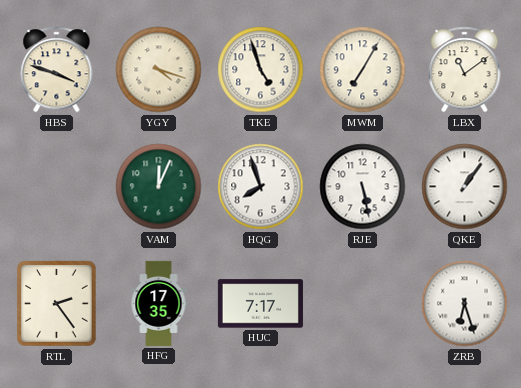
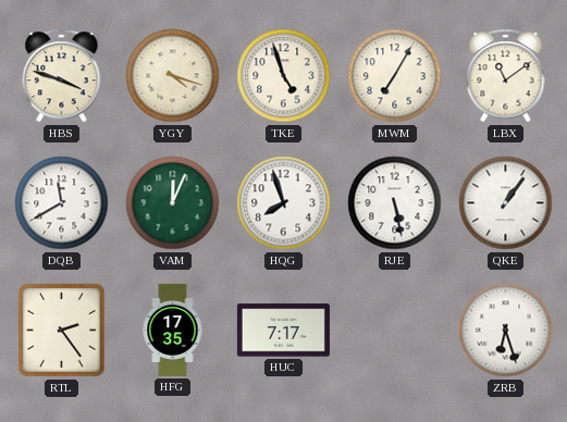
DQB: none -> 11:40 (62, 203)
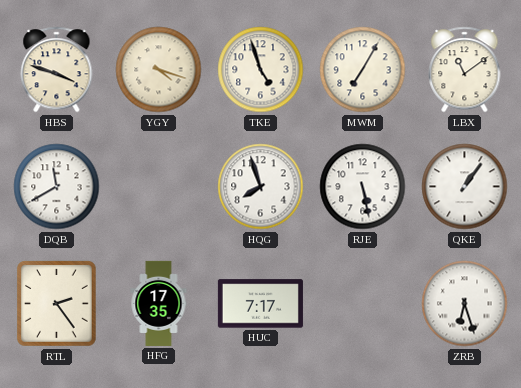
VAM: 12:04 -> none (173, 203)
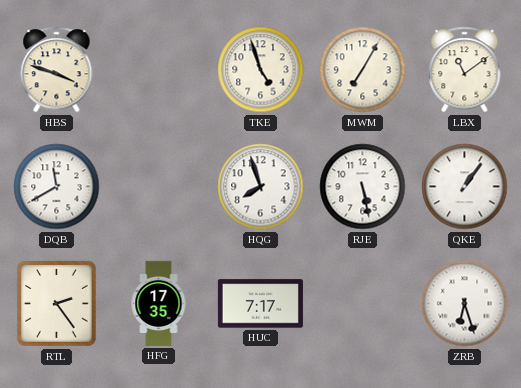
YGY: 4:18 -> none (159, 70)
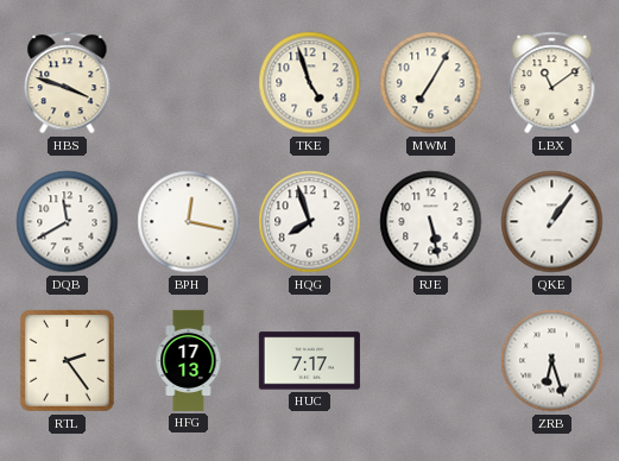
BPH: none -> 12:17 (189, 222)
HFG: 17:35 -> 17:13 (189, 360)
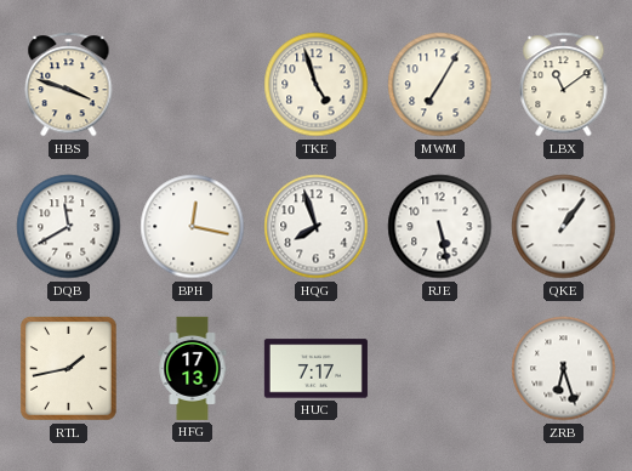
RTL: 2:24 -> 1:43 (69, 369)
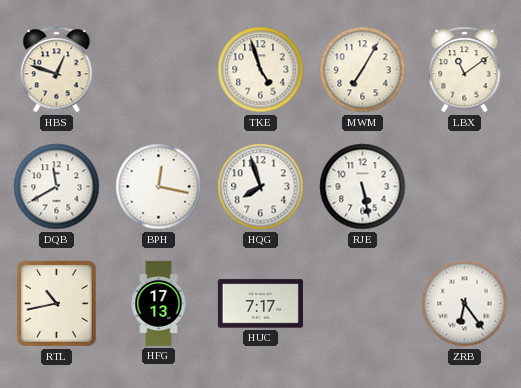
HBS: 3:48 -> 12:48 (57, 70)
QKE: 1:06 -> none (564, 227)
RTL: 1:43 -> 10:43 (57, 304)
ZRB: 6:27 -> 6:24 (465, 304)
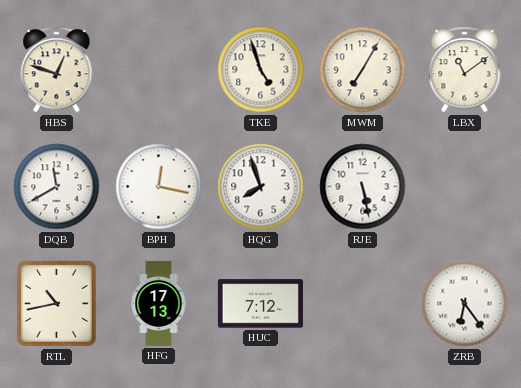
HUC: 7:17 -> 7:12 (260, 304)
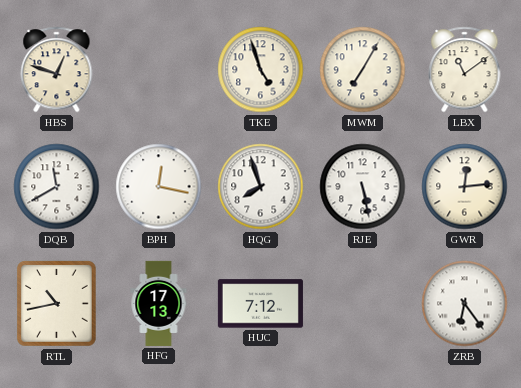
GWR: none -> 12:14 (465, 187)
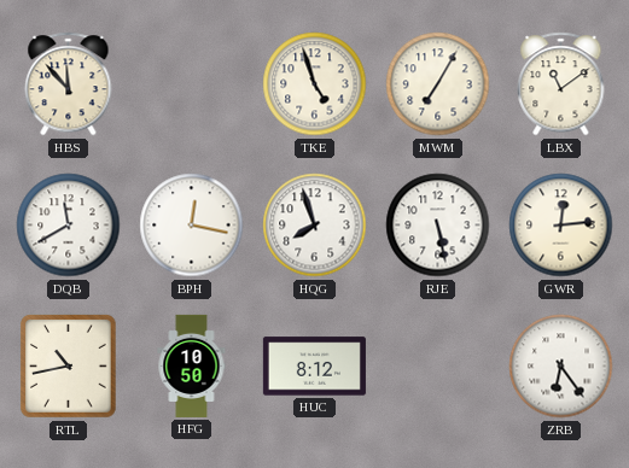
HBS: 12:48 -> 11:53 (69, 84)
HFG: 17:13 -> 10:50 (192, 365)
HUC: 7:12 -> 8:12 (314, 367)
